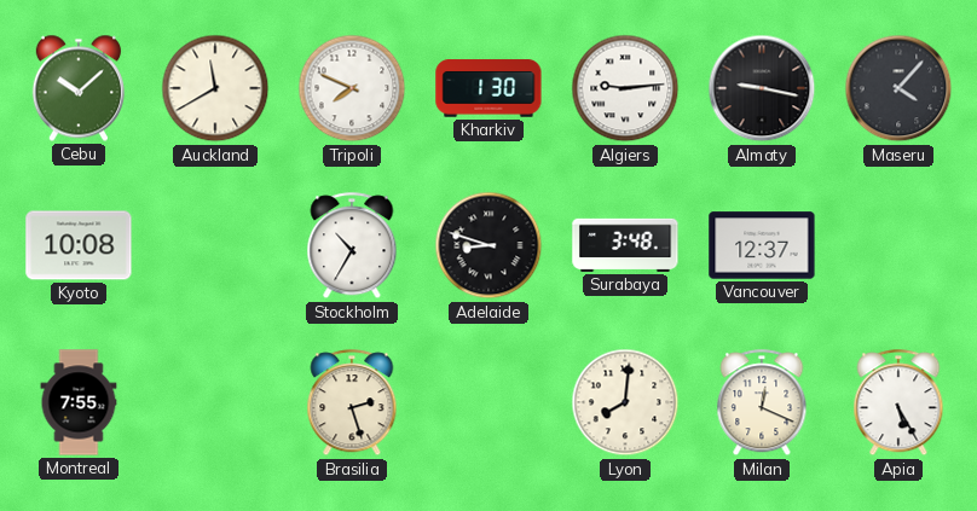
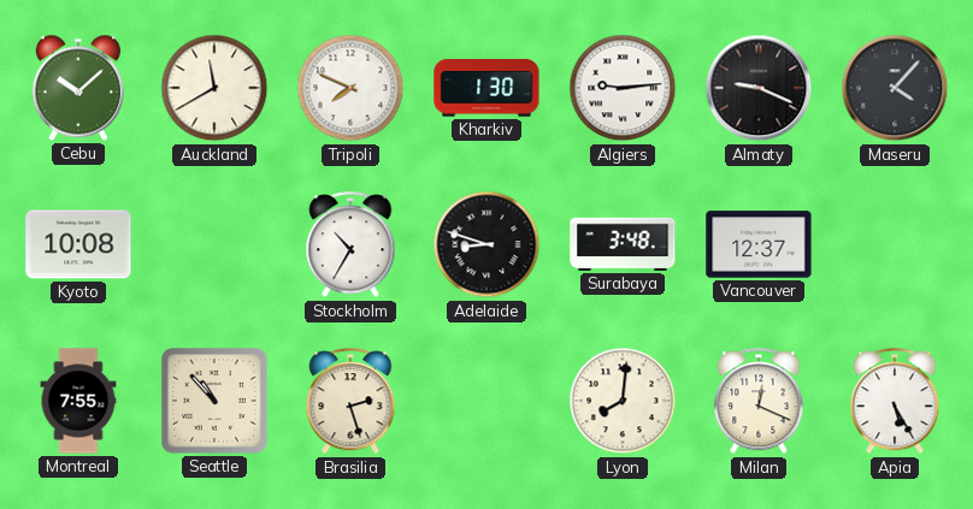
Almaty: 9:17 -> 9:19 (759, 88)
Seattle: none -> 10:53 (214, 401)
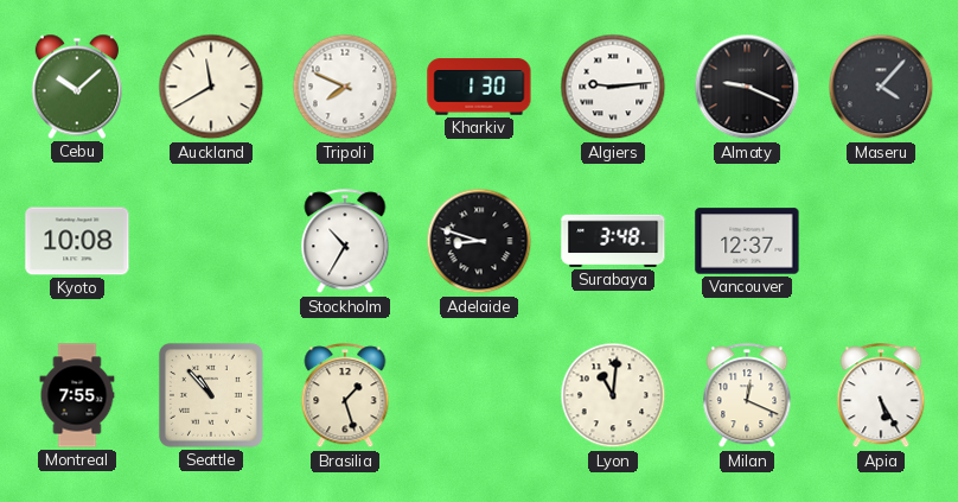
Brasilia: 2:27 -> 1:27 (345, 396)
Lyon: 8:01 -> 11:01 (613, 395)
